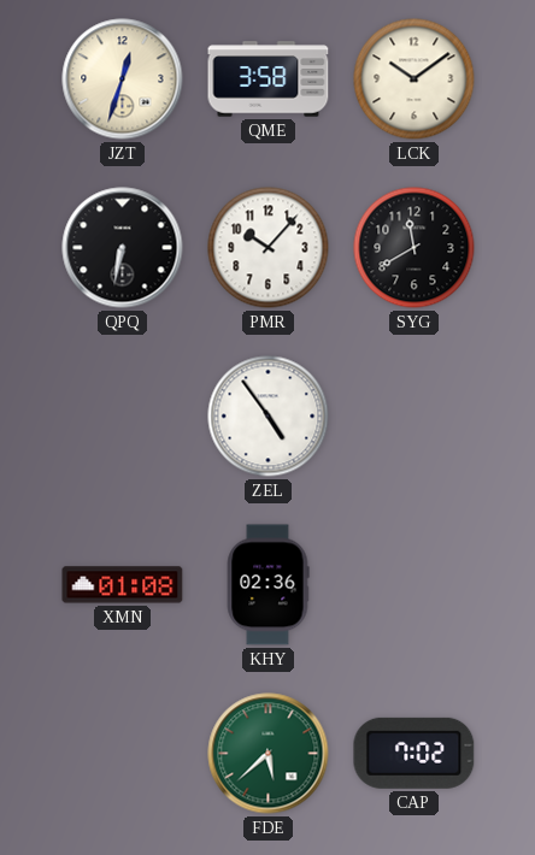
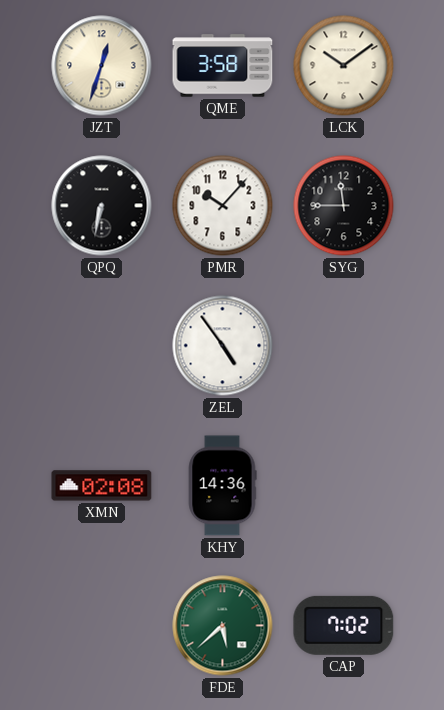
SYG: 11:40 -> 11:45 (344, 206)
XMN: 01:08 -> 02:08 (102, 486)
KHY: 02:36 -> 14:36 (222, 486)
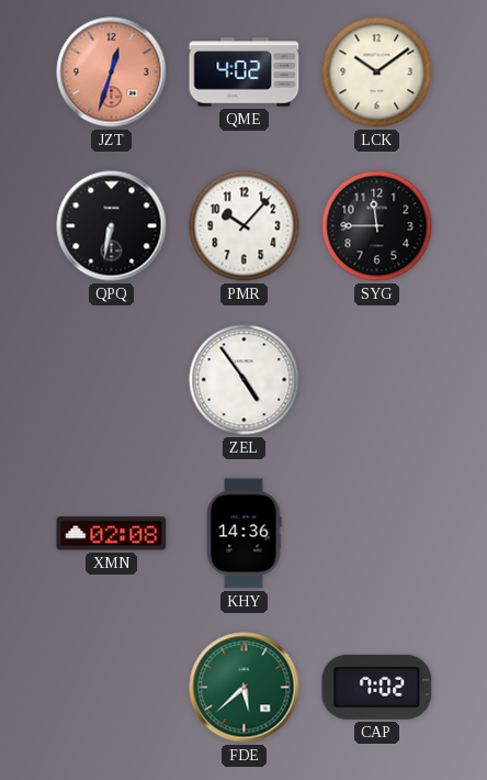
JZT dial: cream -> salmon (112, 73)
QME: 3:58 -> 4:02 (245, 73)
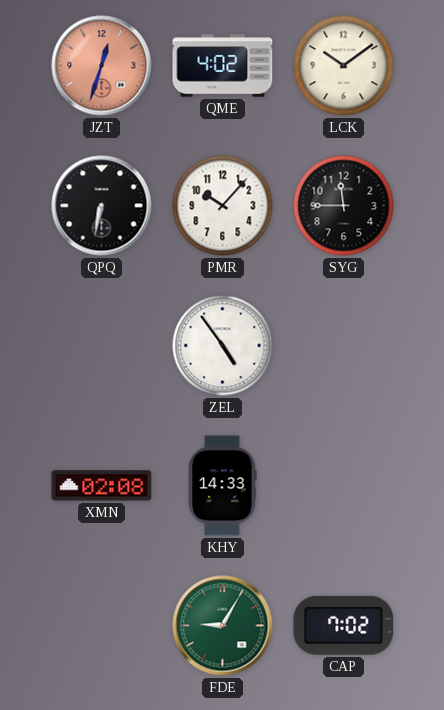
KHY: 14:36 -> 14:33 (222, 486)
FDE: 5:38 -> 9:05 (223, 626)
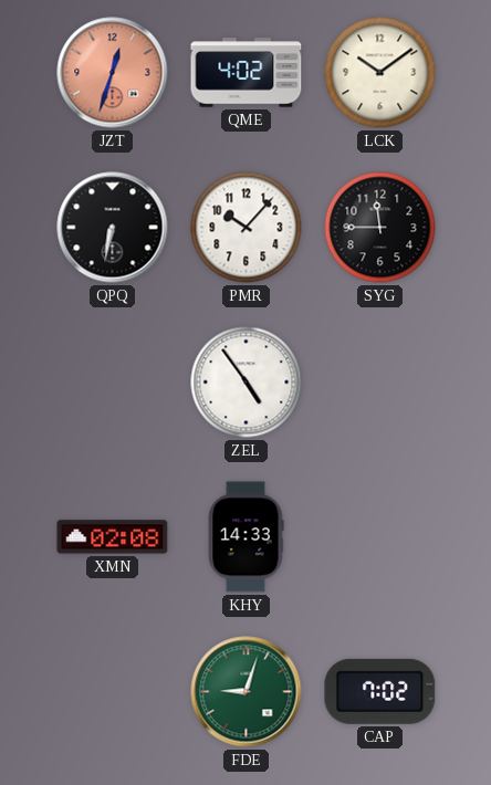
FDE: 9:05 -> 9:03 (247, 692)
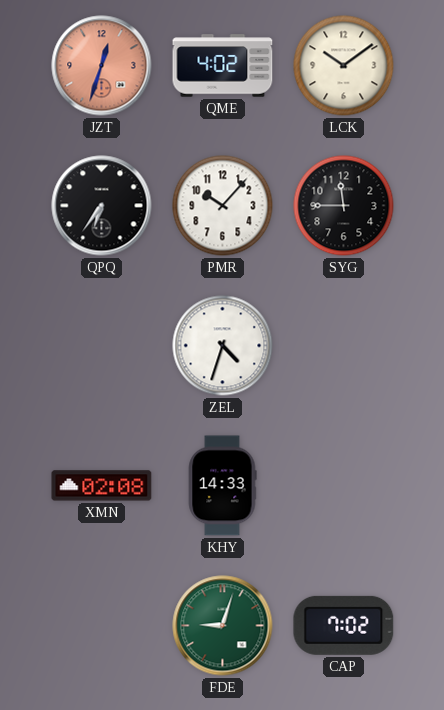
QPQ: 6:32 -> 6:36 (102, 206)
ZEL: 4:54 -> 4:33 (223, 346)
